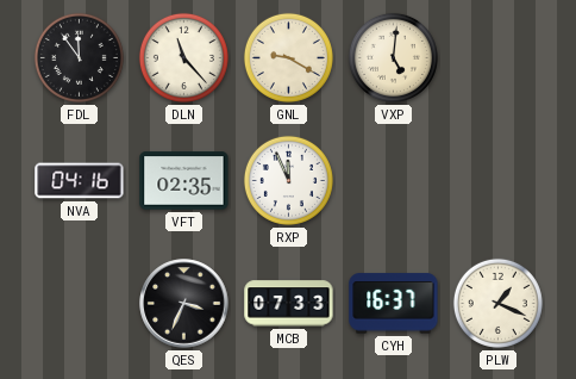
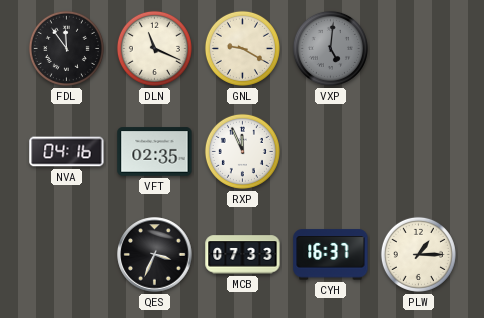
DLN: 11:23 -> 11:19 (154, 48)
VXP dial: cream -> grey (330, 48)
PLW: 1:19 -> 1:15 (418, 254)
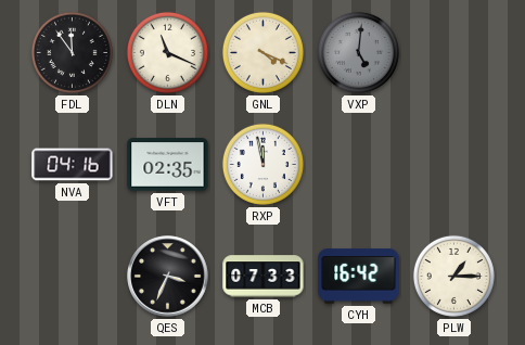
GNL: 9:20 -> 4:19 (262, 52)
RXP: 11:56 -> 11:58 (262, 164)
CYH: 16:37 -> 16:42 (359, 277)
